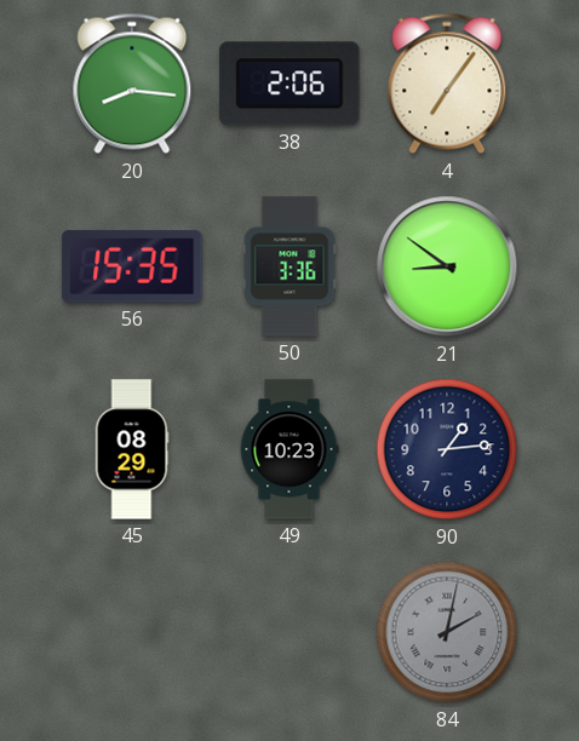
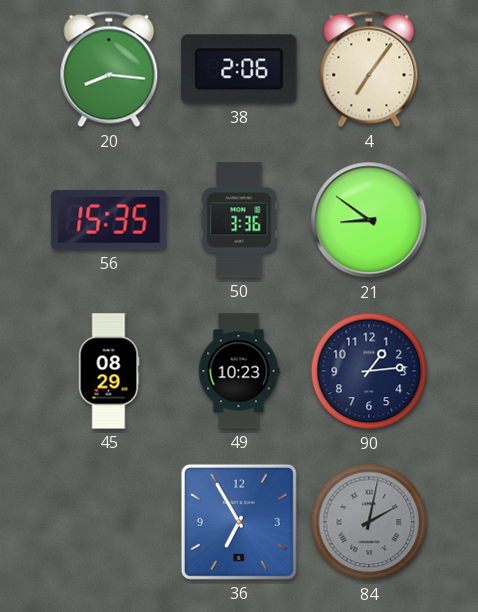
36: none -> 6:55 (239, 522)
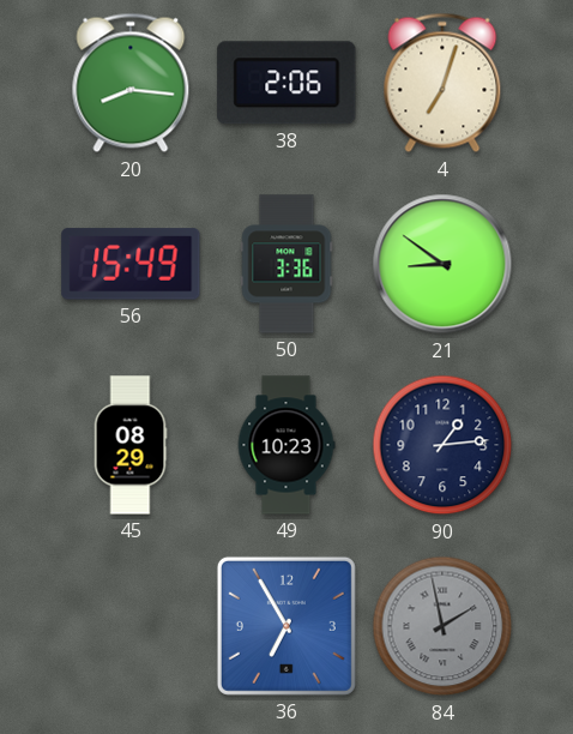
4: 7:06 -> 7:03 (442, 83)
56: 15:35 -> 15:49 (131, 264)
84: 2:02 -> 1:58 (442, 626)
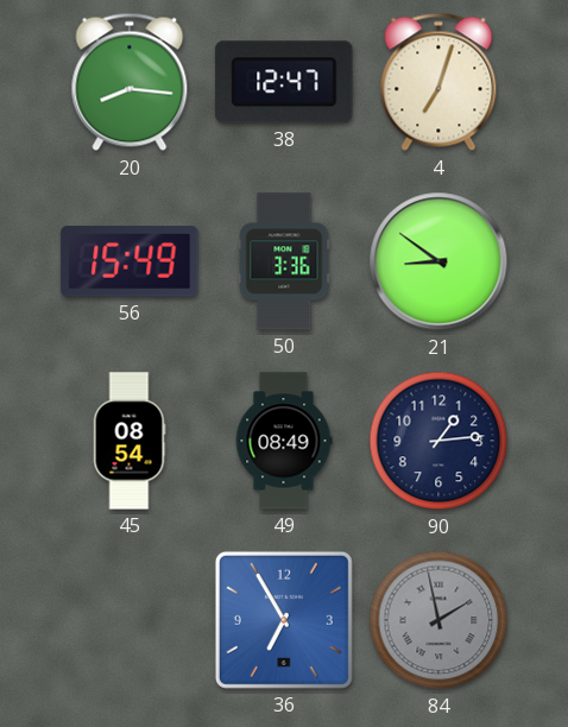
38: 2:06 -> 12:47 (284, 82)
45: 08:29 -> 08:54 (130, 441)
49: 10:23 -> 08:49 (284, 441)
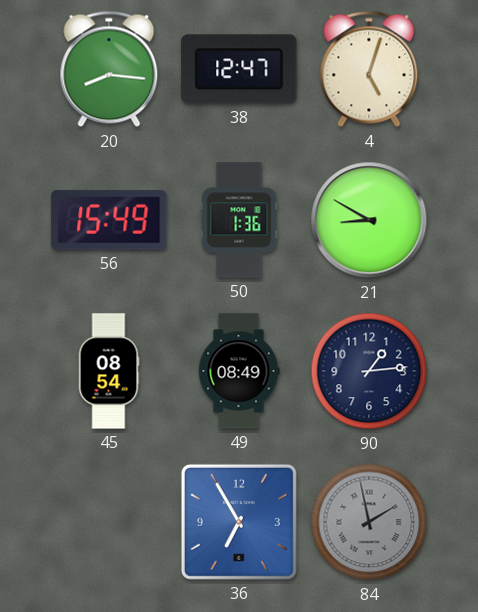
4: 7:03 -> 5:03 (369, 69)
50: 3:36 -> 1:36 (239, 220)
21: 8:51 -> 8:50 (369, 220)
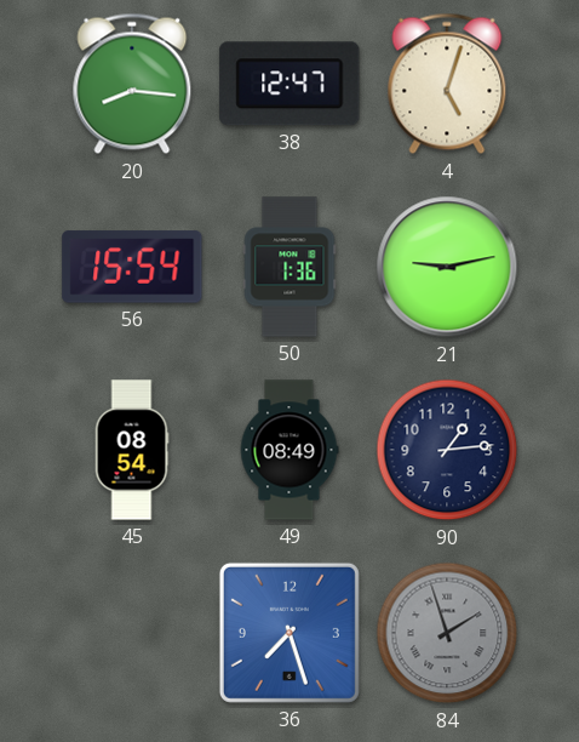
56: 15:49 -> 15:54 (132, 267)
21: 8:50 -> 9:13 (447, 267)
36: 6:55 -> 7:27 (289, 633)
84: 1:58 -> 1:57 (447, 633)
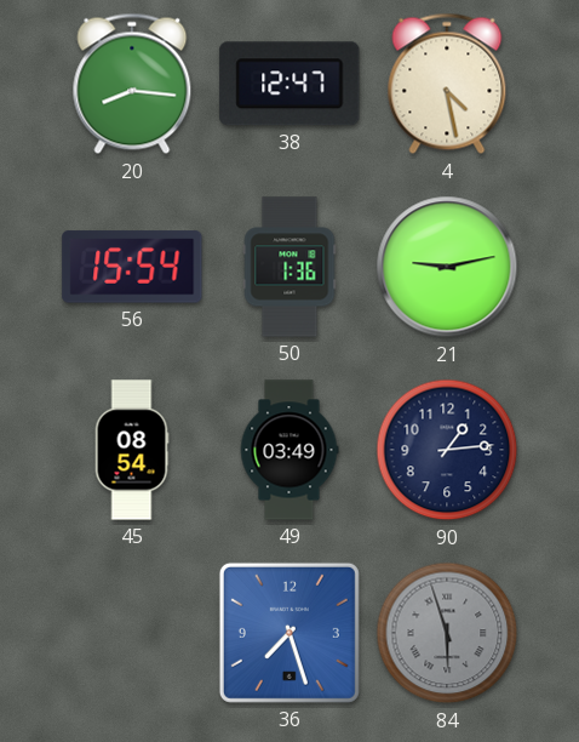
4: 5:03 -> 4:28 (447, 84)
49: 08:49 -> 03:49 (289, 450)
84: 1:57 -> 5:57 (447, 633)
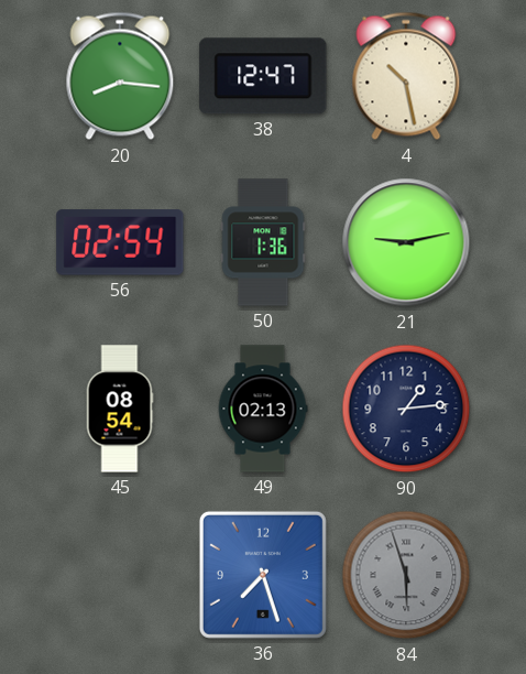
4: 4:28 -> 10:28 (406, 76)
56: 15:54 -> 02:54 (120, 242)
49: 03:49 -> 02:13 (263, 409)
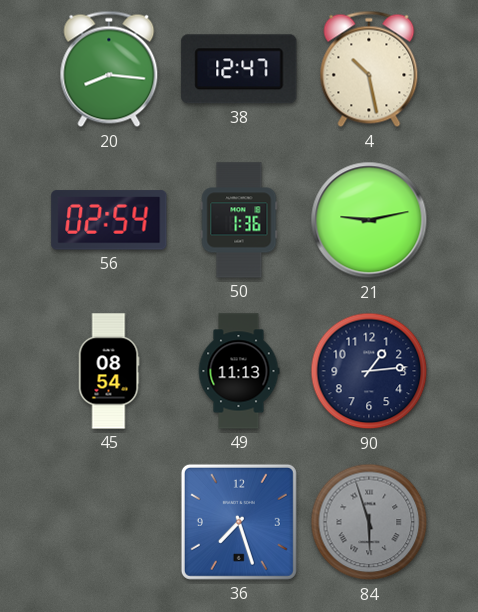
49: 02:13 -> 11:13 (239, 371)
